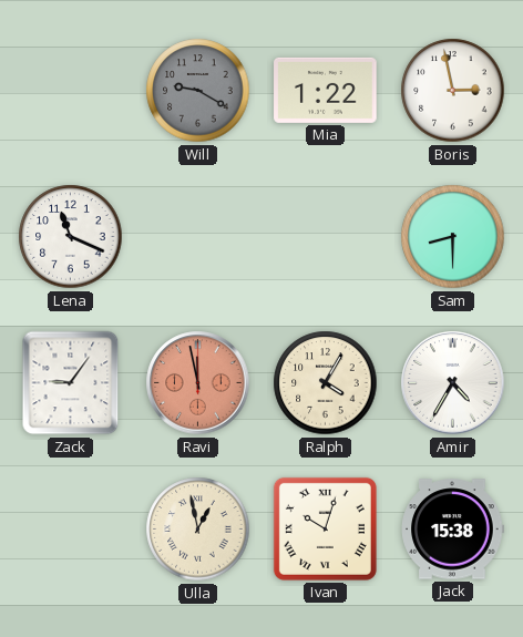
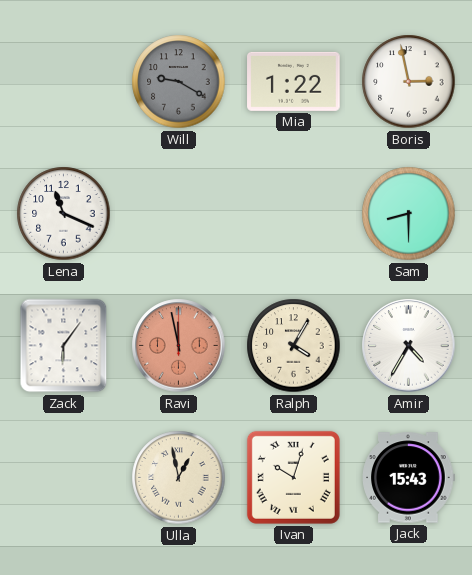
Zack: 9:06 -> 6:06 (64, 346)
Jack: 15:38 -> 15:43 (409, 478)
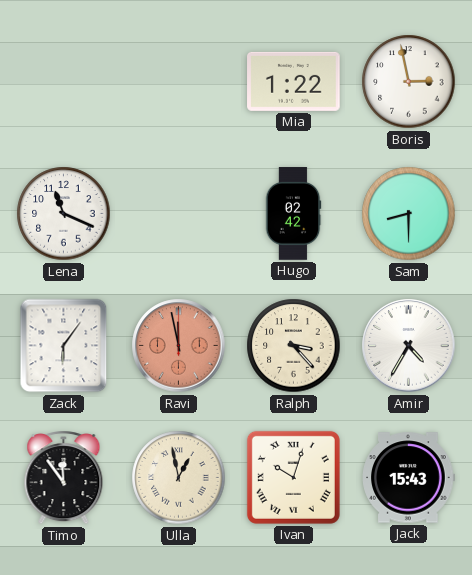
Will: 9:20 -> none (179, 82)
Hugo: none -> 02:42 (293, 214)
Ralph: 4:05 -> 3:23 (294, 346)
Timo: none -> 11:54 (64, 478)
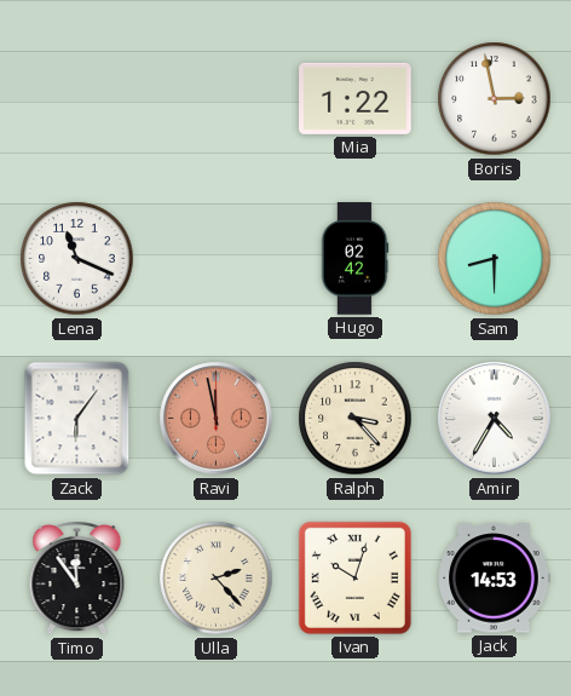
Ulla: 12:58 -> 2:23 (217, 579)
Jack: 15:43 -> 14:53 (495, 579)
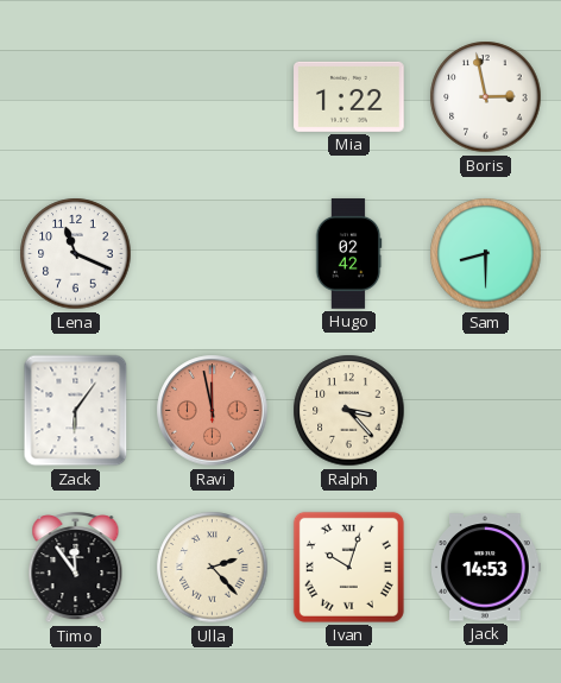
Amir: 4:35 -> none (495, 419)
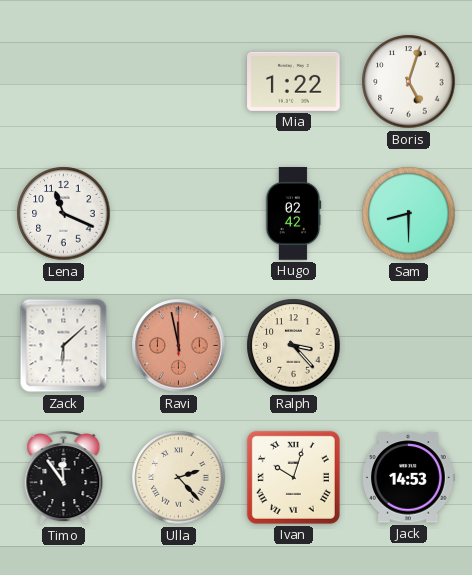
Boris: 2:58 -> 5:03 (409, 82)
Zack: 6:06 -> 6:08 (64, 346)
